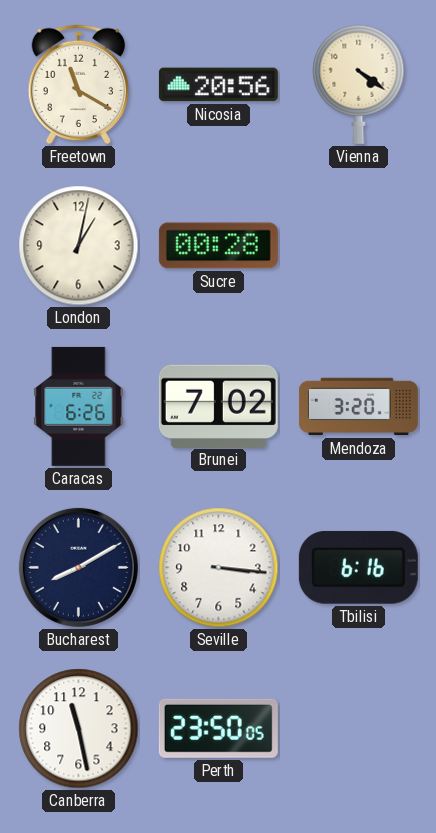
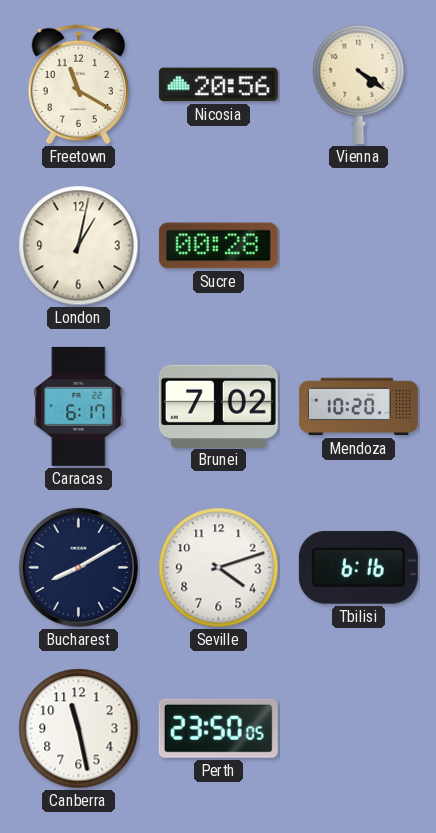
Caracas: 6:26 -> 6:17 (79, 406)
Mendoza: 3:20 -> 10:20 (358, 407)
Seville: 3:16 -> 4:12 (219, 568)
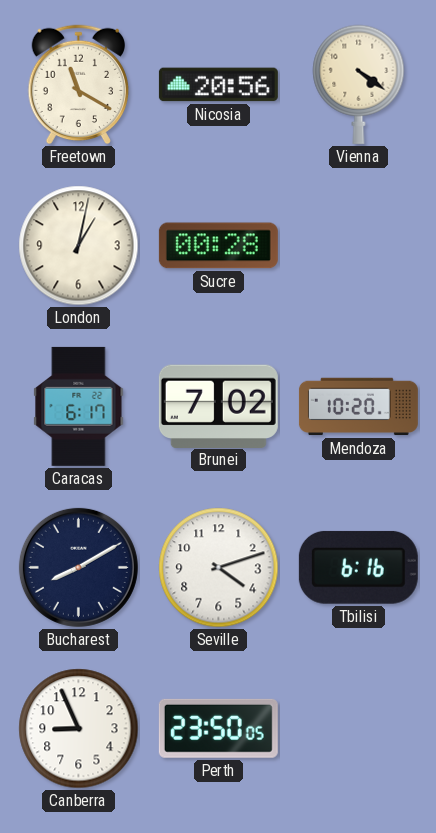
Canberra: 11:28 -> 8:56 (79, 729)
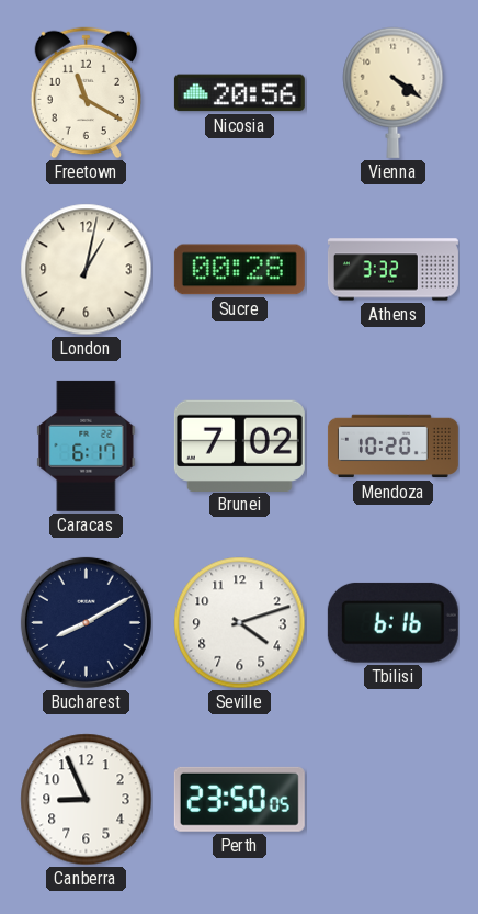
Athens: none -> 3:32 (392, 270)
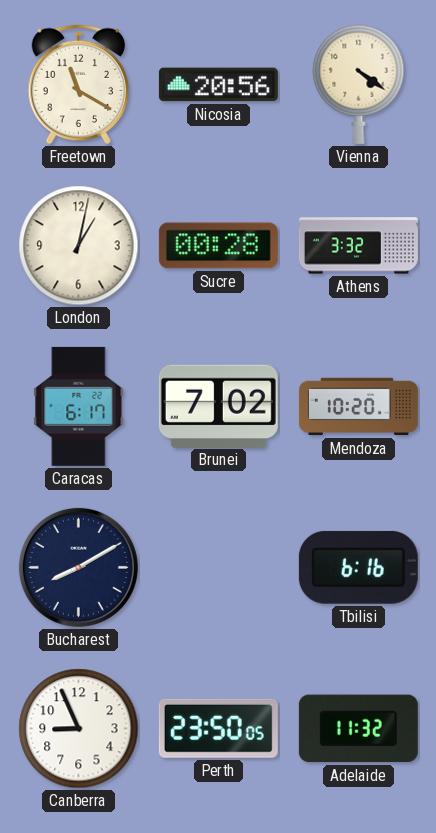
Seville: 4:12 -> none (240, 623)
Adelaide: none -> 11:32 (358, 729)
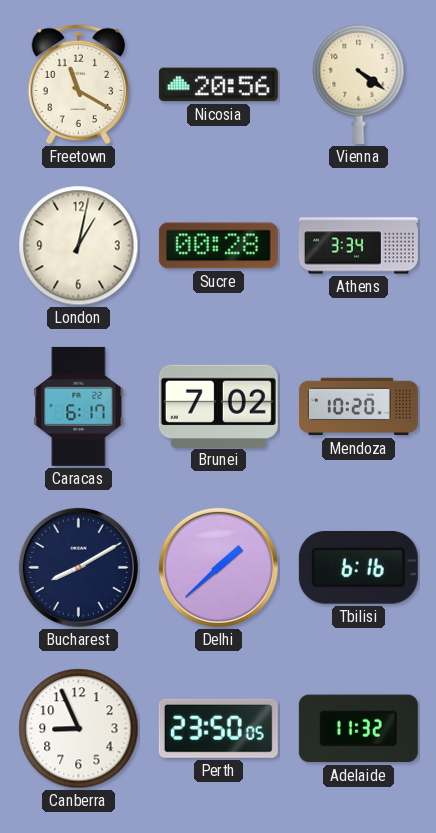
Athens: 3:32 -> 3:34 (358, 246)
Delhi: none -> 1:38 (218, 567)
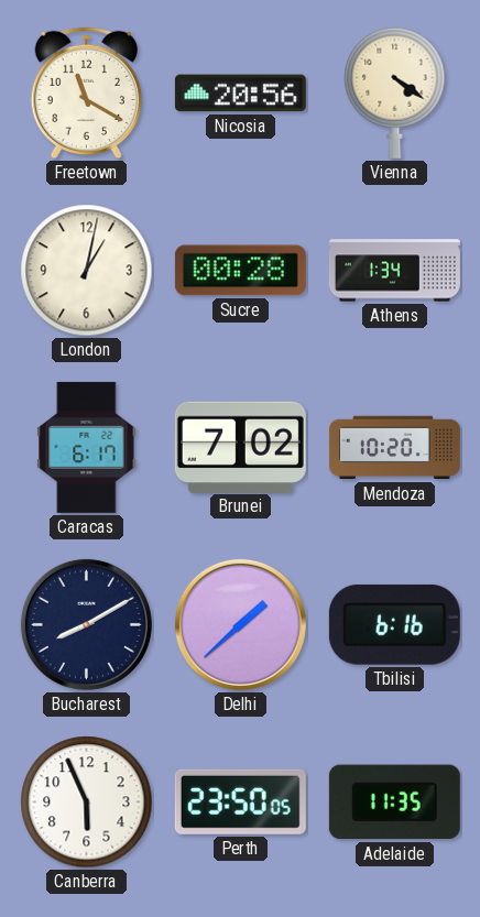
Athens: 3:34 -> 1:34 (394, 271)
Canberra: 8:56 -> 5:56 (87, 803)
Adelaide: 11:32 -> 11:35 (394, 803)
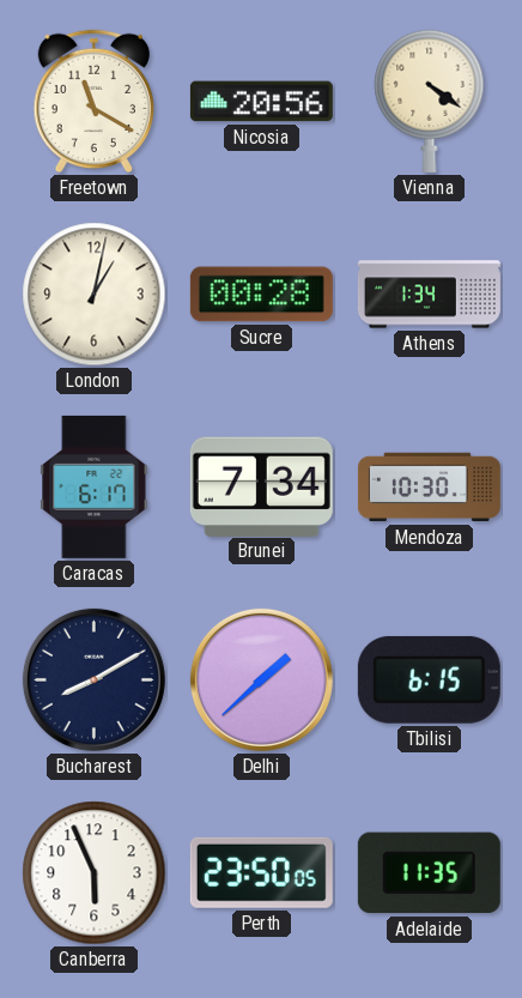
Brunei: 7:02 -> 7:34 (261, 486)
Mendoza: 10:20 -> 10:30 (429, 488)
Tbilisi: 6:16 -> 6:15 (429, 679)
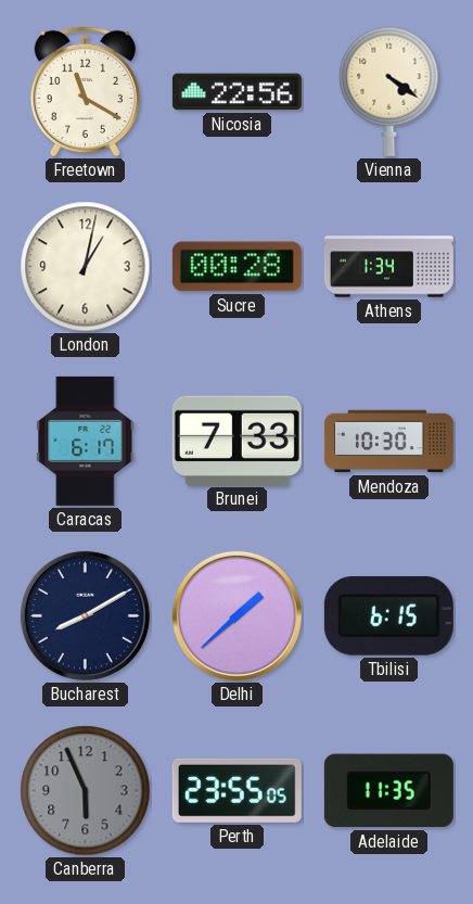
Nicosia: 20:56 -> 22:56 (237, 92)
Brunei: 7:34 -> 7:33 (237, 441)
Canberra dial: white -> grey (86, 791)
Perth: 23:50 -> 23:55 (237, 790)
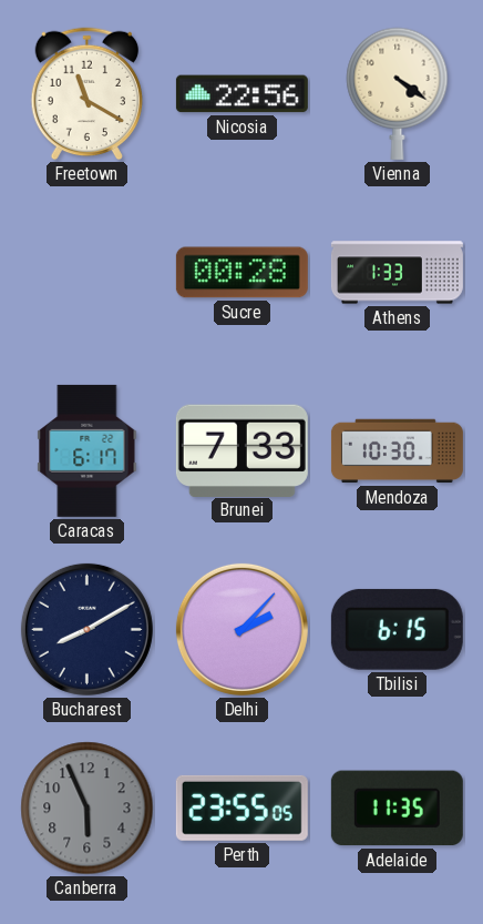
London: 1:02 -> none (86, 267)
Athens: 1:34 -> 1:33 (397, 273)
Delhi: 1:38 -> 2:07 (242, 629)
